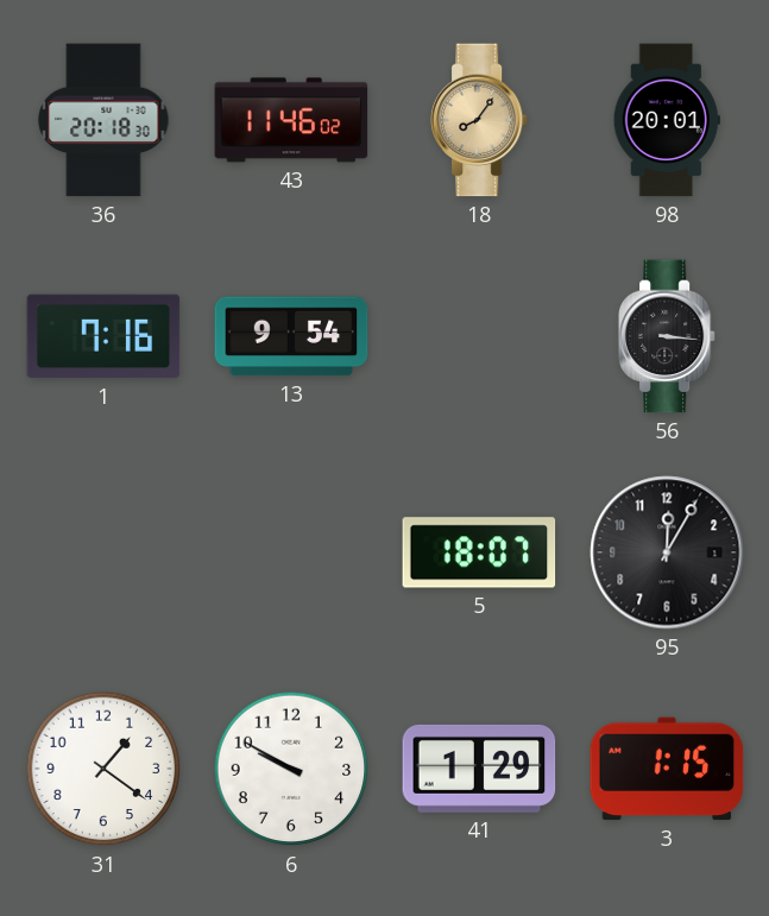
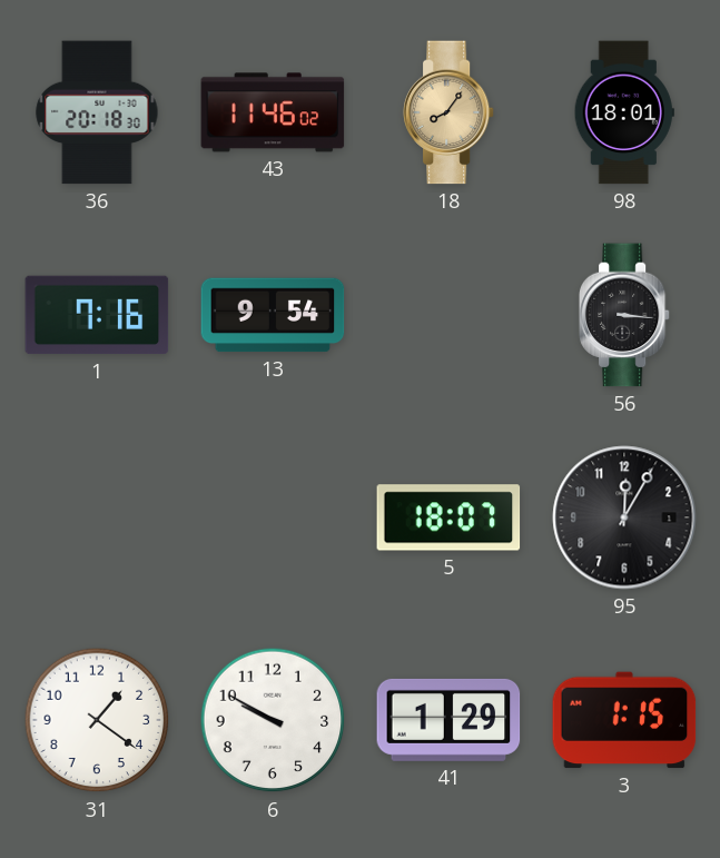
98: 20:01 -> 18:01 (624, 112)
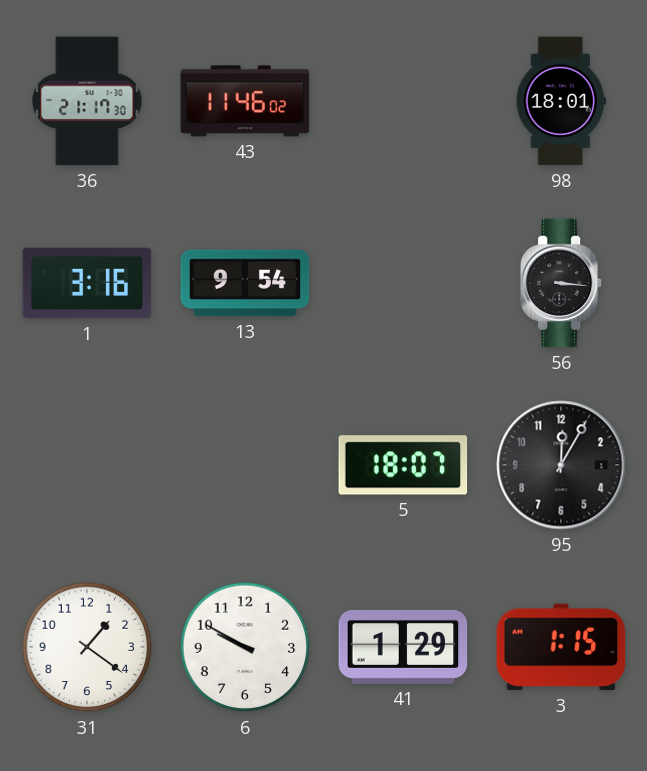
36: 20:18 -> 21:17 (87, 101)
18: 8:06 -> none (448, 112)
1: 7:16 -> 3:16 (87, 283)
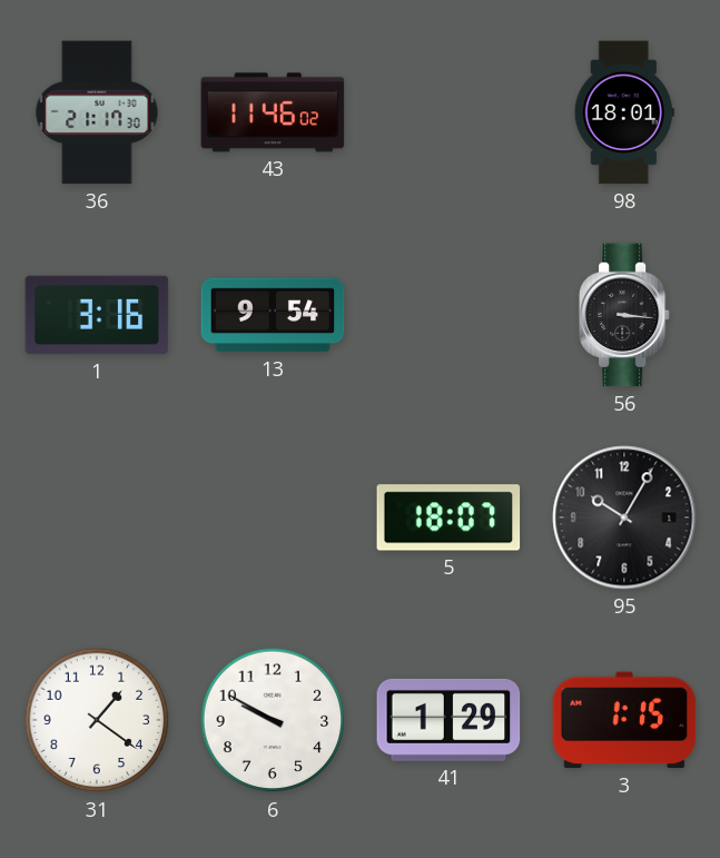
95: 12:05 -> 10:05 (624, 517)
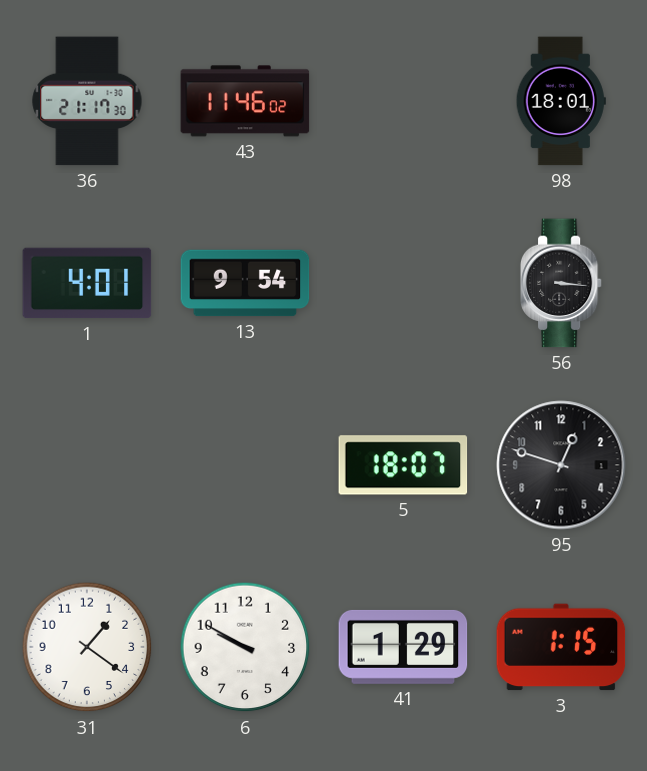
1: 3:16 -> 4:01 (87, 283)
95: 10:05 -> 12:48 (561, 465)
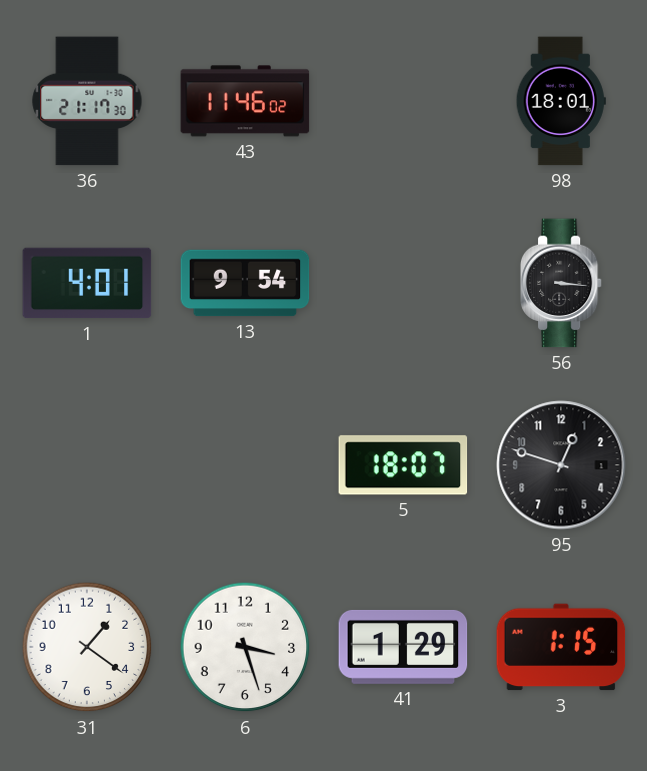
6: 9:50 -> 3:27 (245, 647)
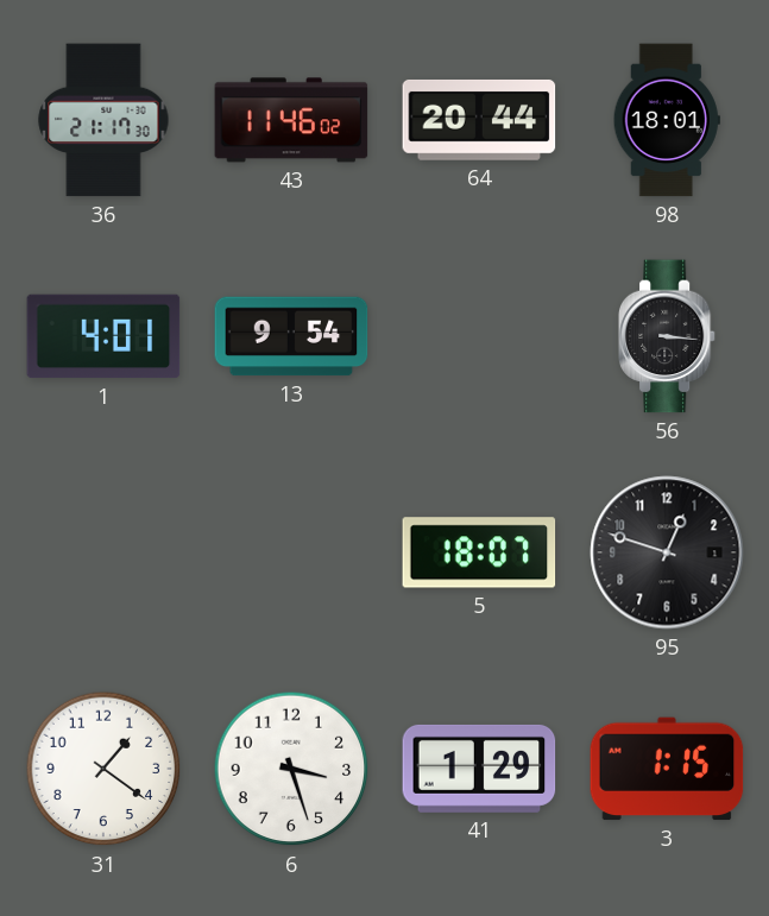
64: none -> 20:44 (479, 120)
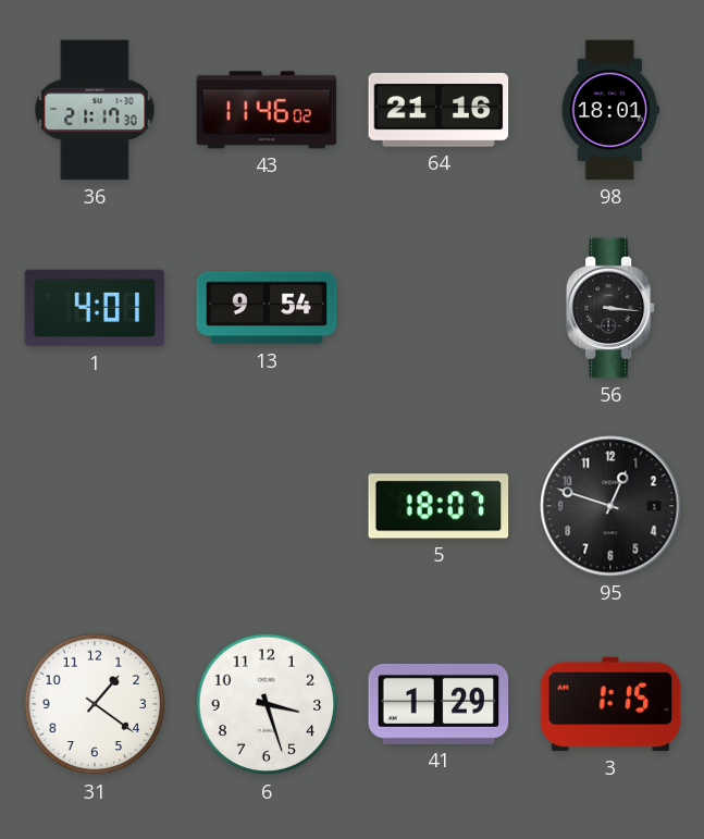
64: 20:44 -> 21:16 (439, 110)
